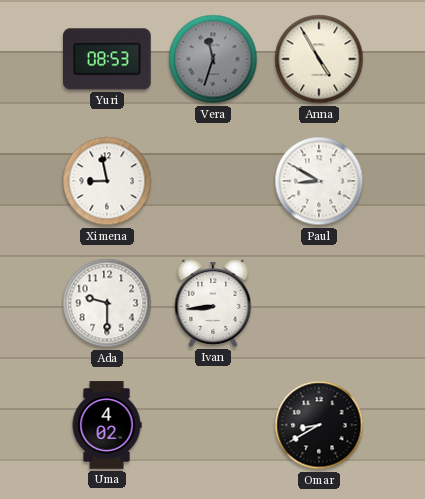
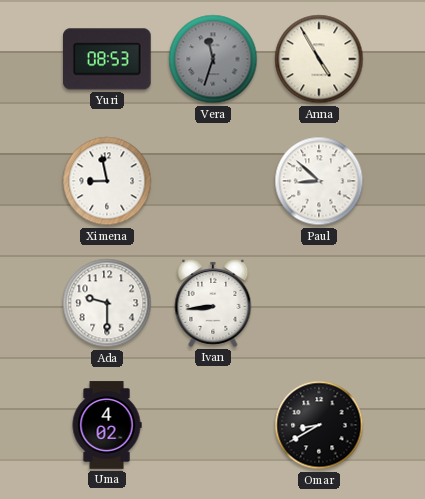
Paul: 8:50 -> 8:52 (319, 181)
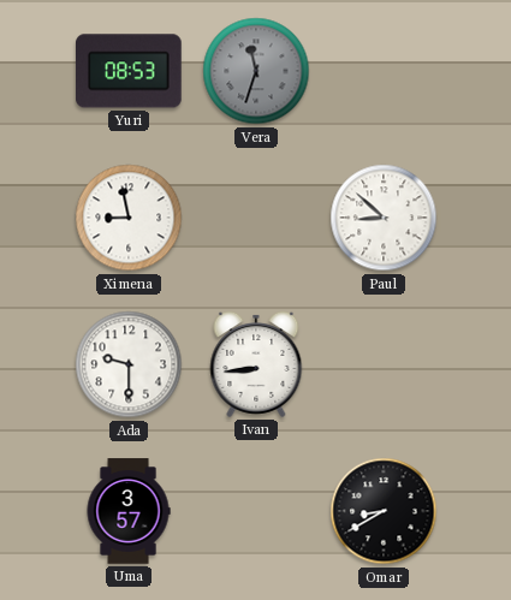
Anna: 4:55 -> none (319, 59)
Uma: 4:02 -> 3:57 (129, 511)
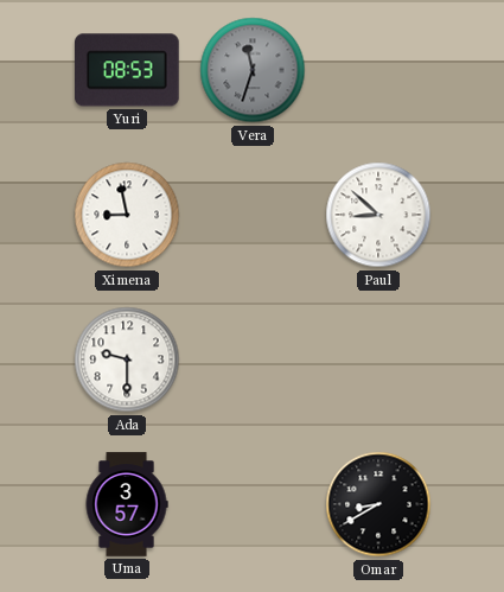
Ivan: 8:44 -> none (256, 364)
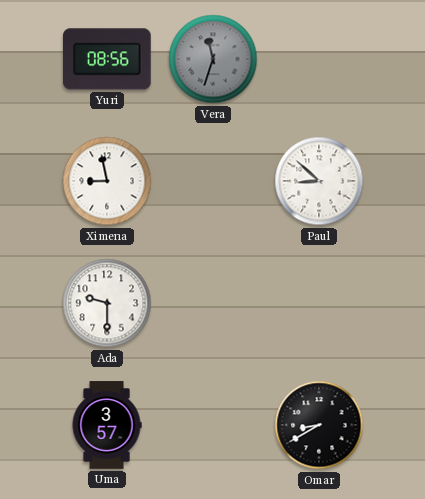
Yuri: 08:53 -> 08:56 (108, 59)
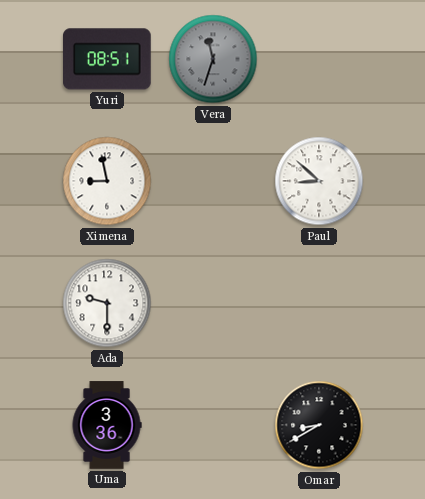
Yuri: 08:56 -> 08:51 (108, 59)
Uma: 3:57 -> 3:36 (107, 425)
